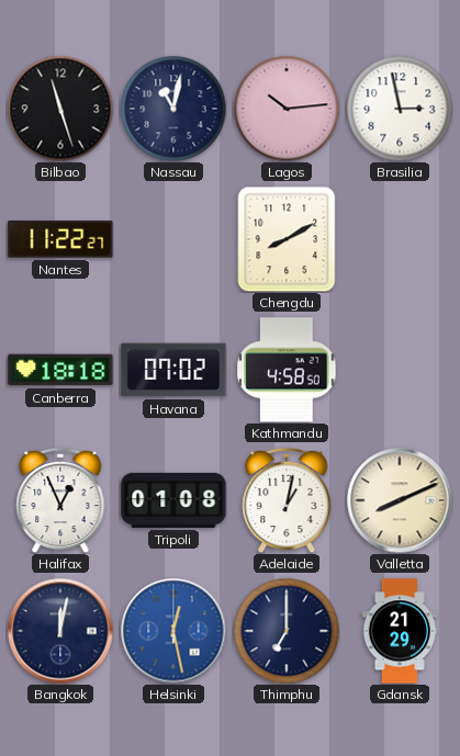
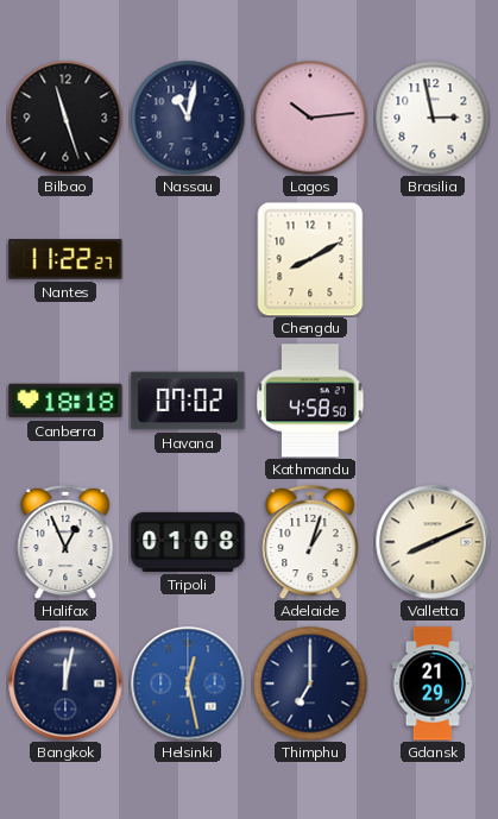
Adelaide: 1:02 -> 1:03 (310, 542)
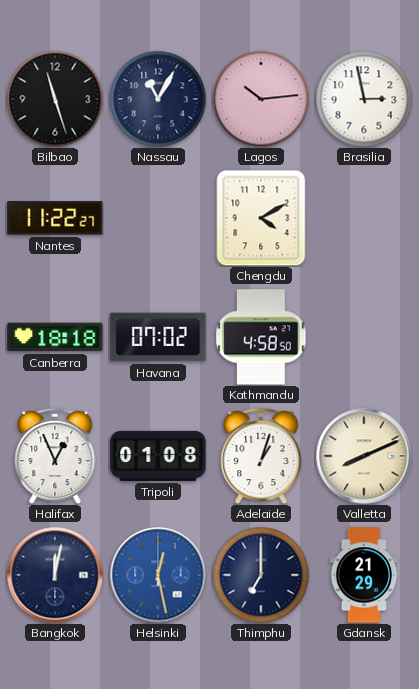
Nassau: 11:02 -> 11:05 (158, 99)
Chengdu: 8:10 -> 4:10 (261, 218)
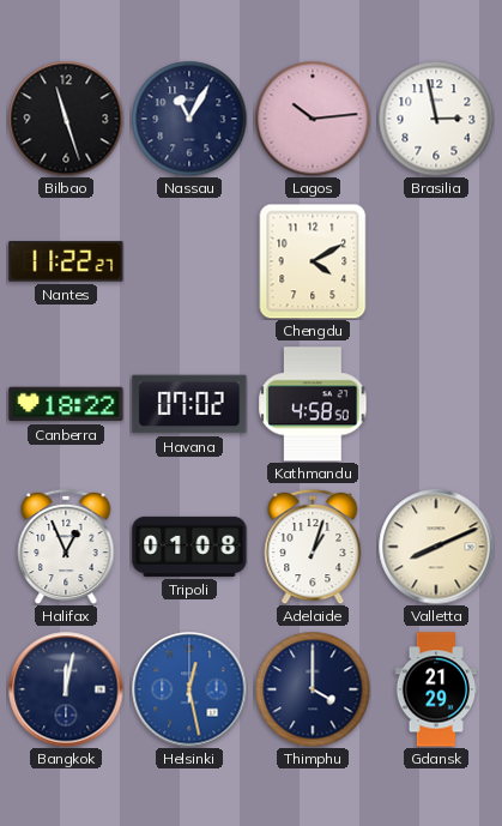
Canberra: 18:18 -> 18:22 (66, 404)
Thimphu: 7:00 -> 4:00 (313, 689)
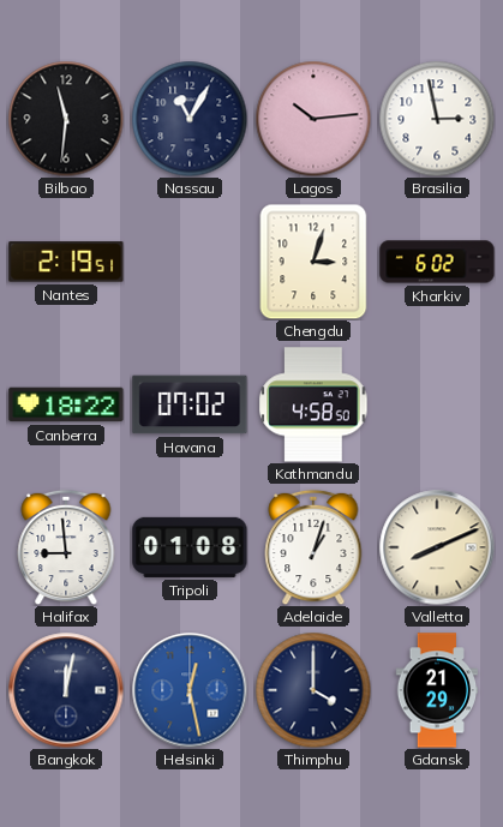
Bilbao: 11:27 -> 11:31 (66, 119)
Nantes: 11:22 -> 2:19 (66, 262)
Chengdu: 4:10 -> 3:03 (313, 262)
Kharkiv: none -> 6:02 (437, 262)
Halifax: 12:56 -> 8:59 (66, 547)
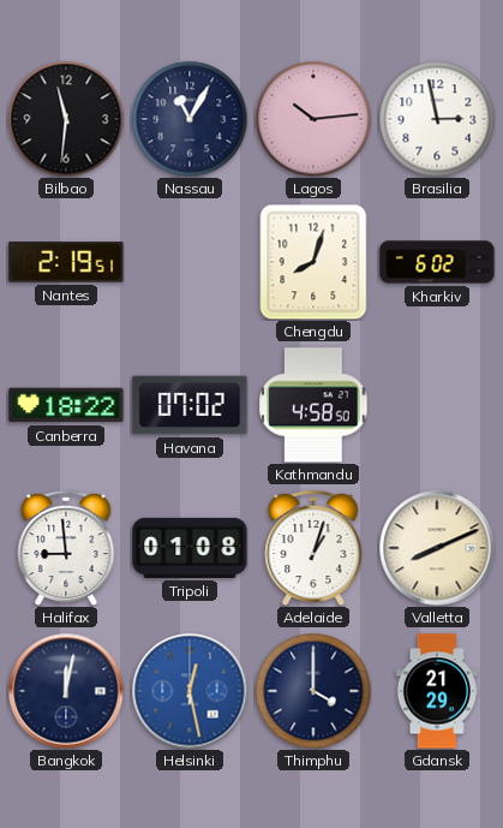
Chengdu: 3:03 -> 8:03 (313, 262)
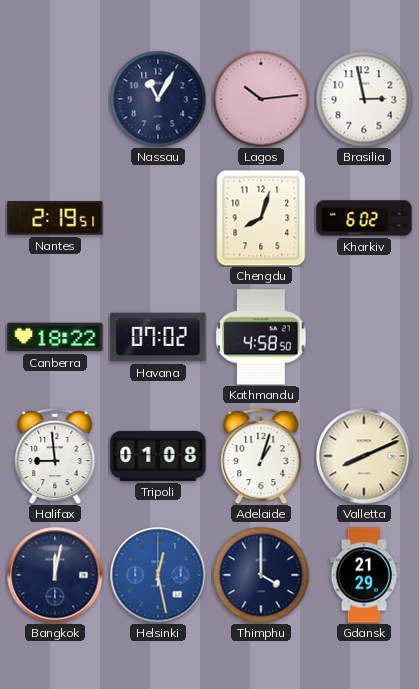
Bilbao: 11:31 -> none (66, 119)
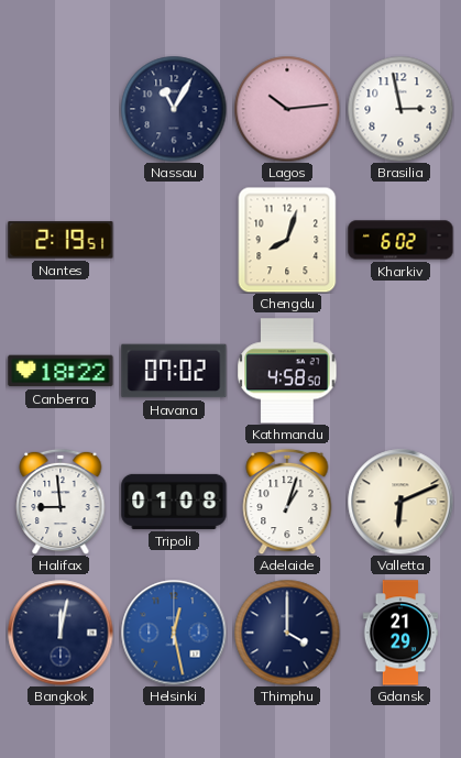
Valletta: 8:11 -> 6:11 (400, 502)
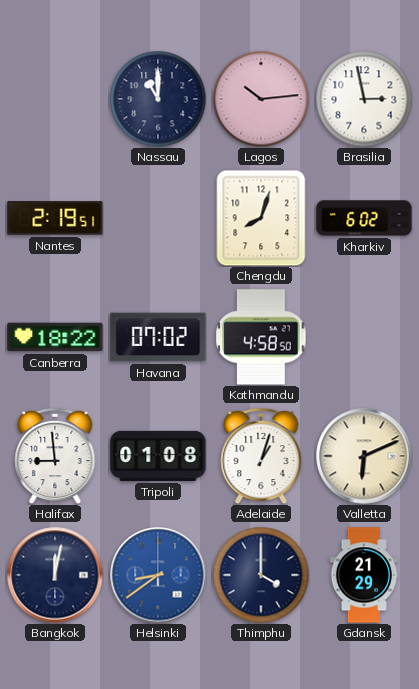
Nassau: 11:05 -> 11:00 (158, 99)
Helsinki: 12:28 -> 8:39 (158, 575)
